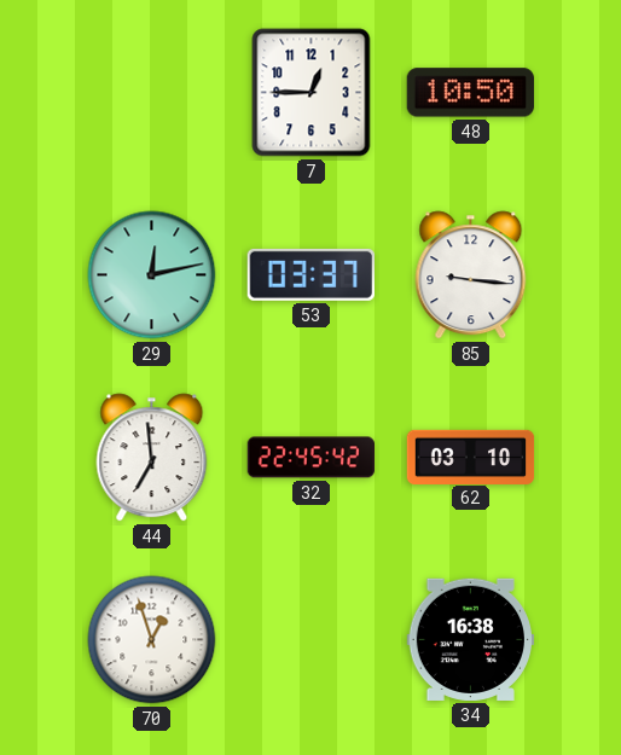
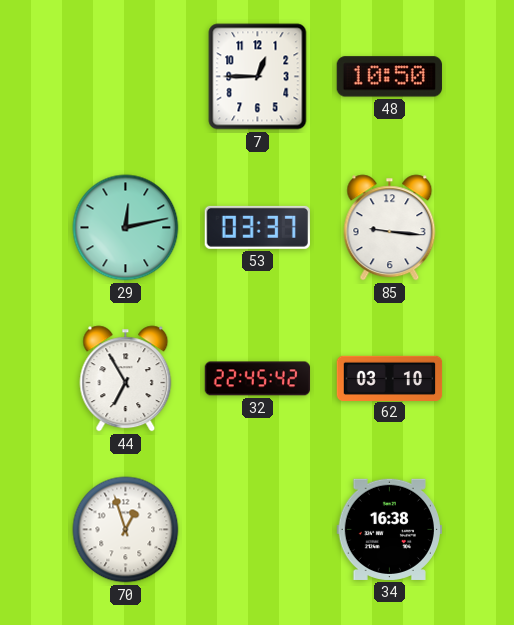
44: 6:59 -> 6:55 (126, 379)
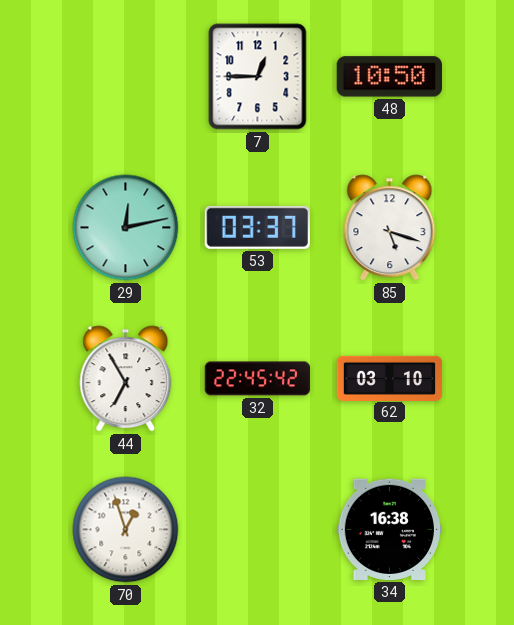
85: 9:16 -> 5:18 (390, 228)
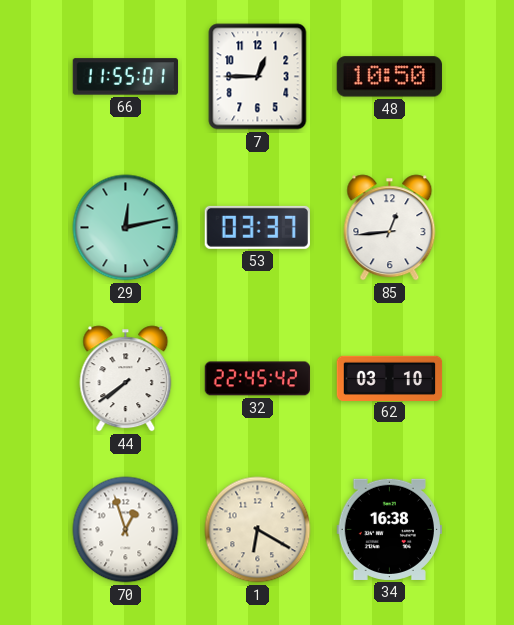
66: none -> 11:55 (125, 77)
85: 5:18 -> 12:44 (390, 228)
44: 6:55 -> 7:39 (126, 379)
1: none -> 6:20 (258, 530)
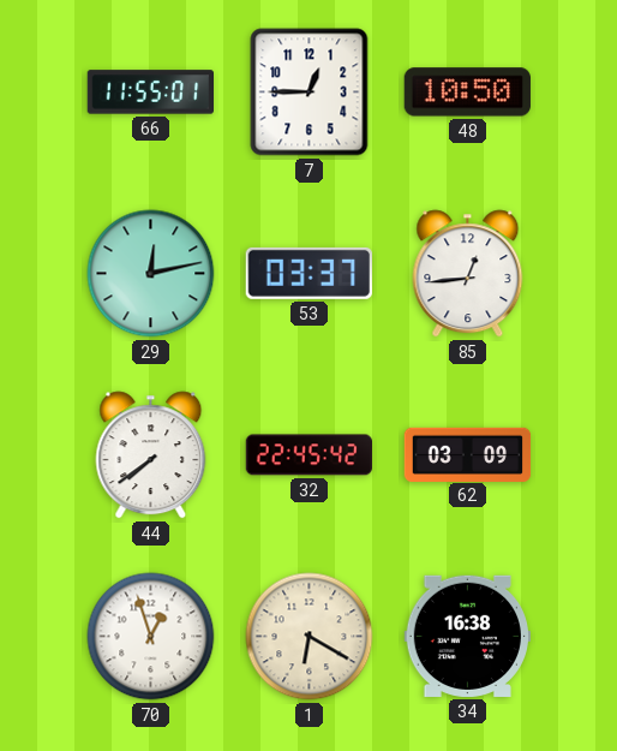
62: 03:10 -> 03:09 (468, 454)
